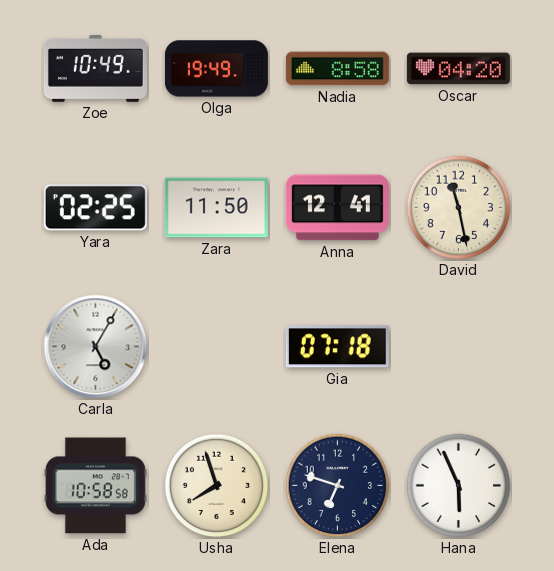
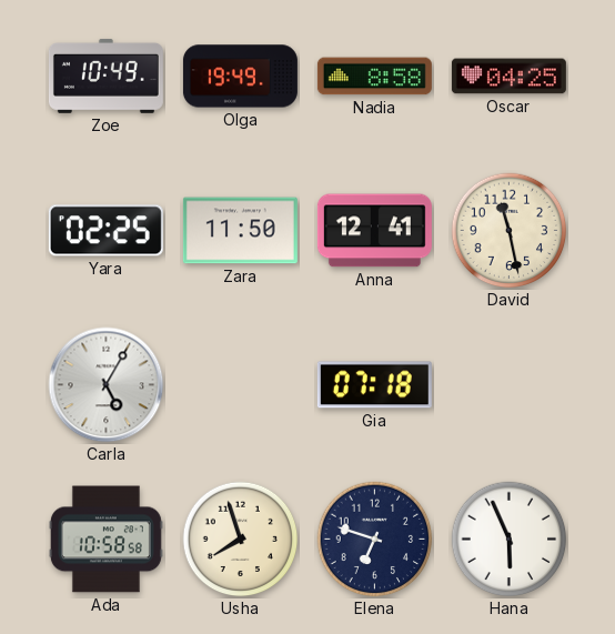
Oscar: 04:20 -> 04:25 (508, 77)
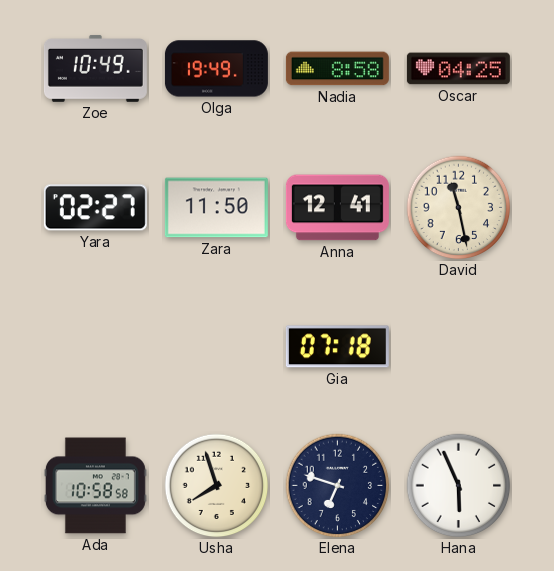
Yara: 02:25 -> 02:27 (95, 208)
Carla: 5:05 -> none (107, 385)
